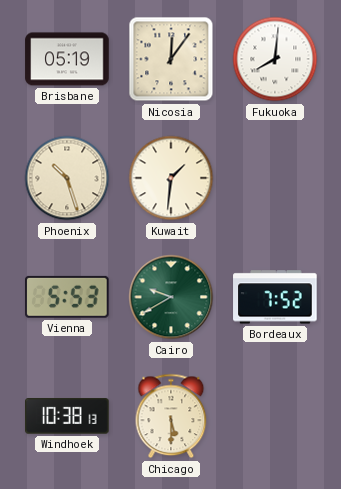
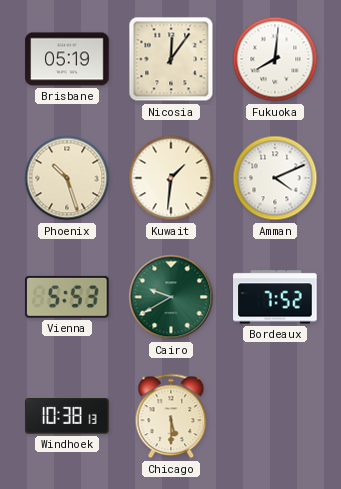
Amman: none -> 4:11 (275, 178)
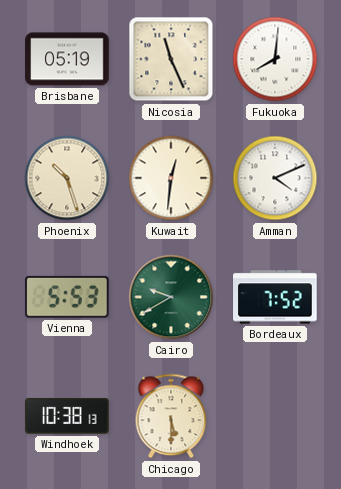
Nicosia: 12:06 -> 11:26 (171, 59)
Kuwait: 1:31 -> 12:31 (171, 178)
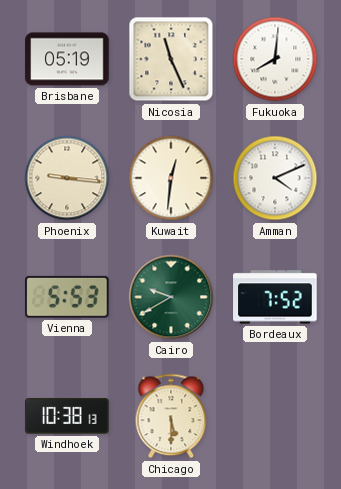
Phoenix: 10:27 -> 9:16 (67, 178)
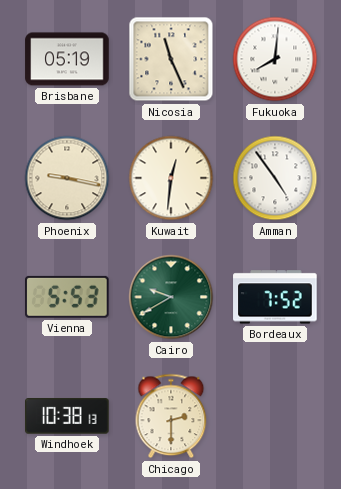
Phoenix: 9:16 -> 9:17 (67, 178)
Amman: 4:11 -> 4:54 (275, 178)
Chicago: 5:30 -> 2:30 (171, 416)
